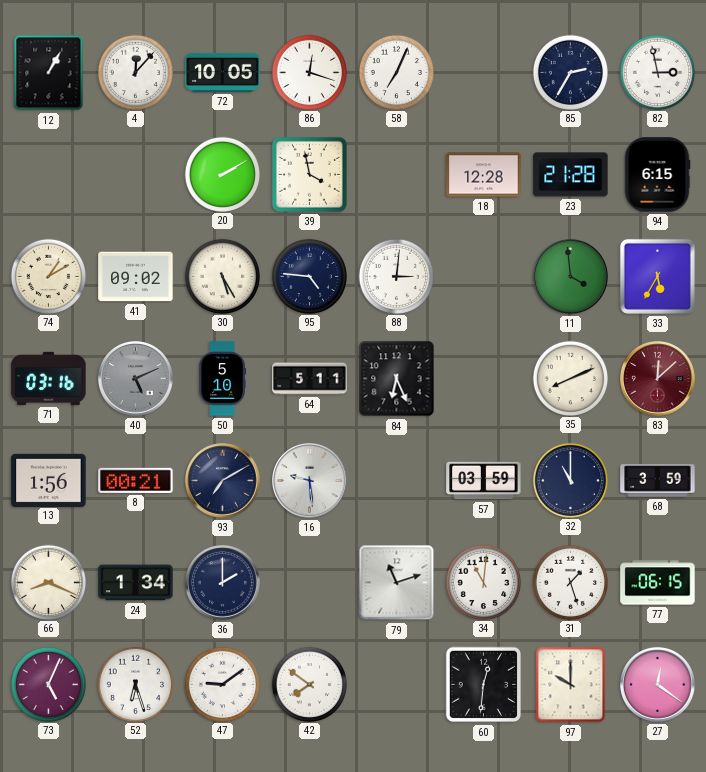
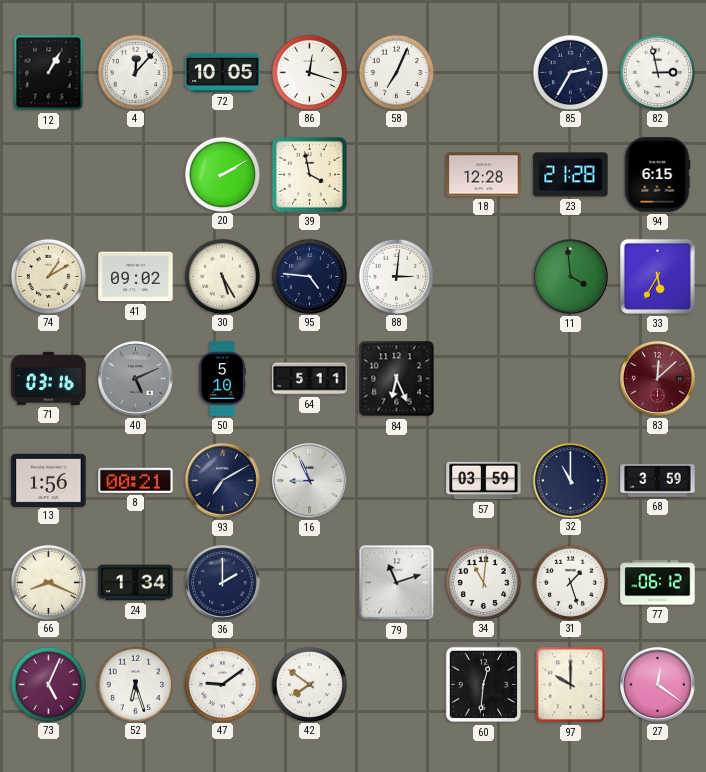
35: 8:11 -> none (570, 378)
16: 9:29 -> 8:56 (310, 481)
77: 06:15 -> 06:12 (658, 583)
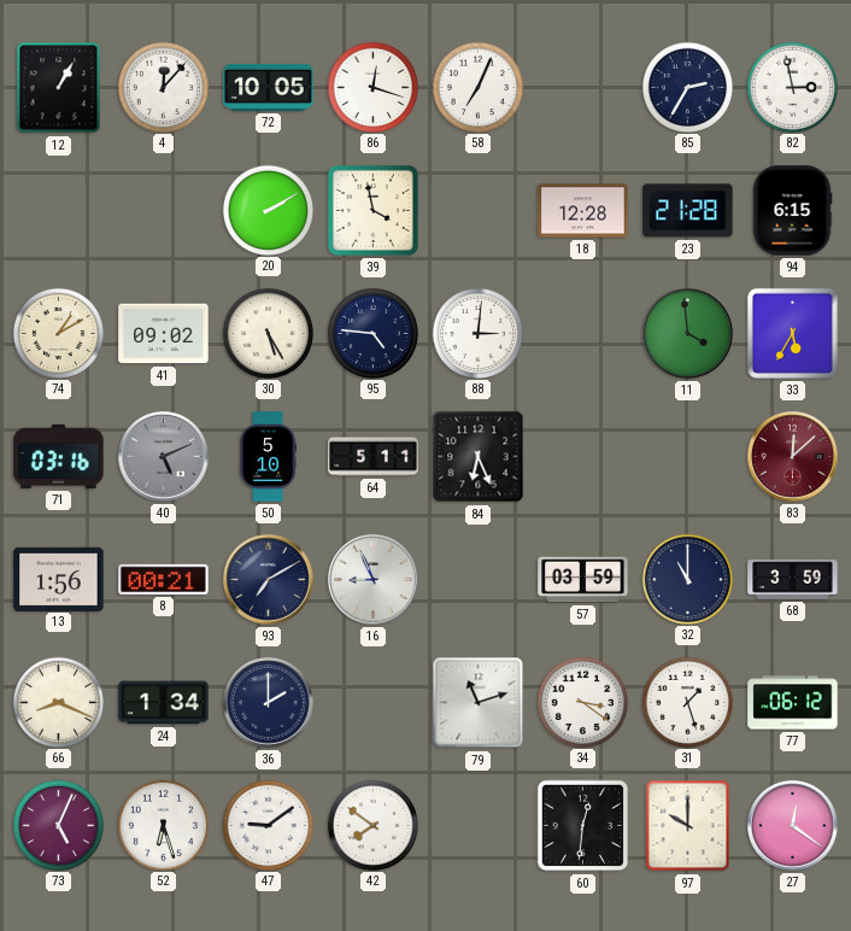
34: 11:01 -> 3:21 (582, 702)
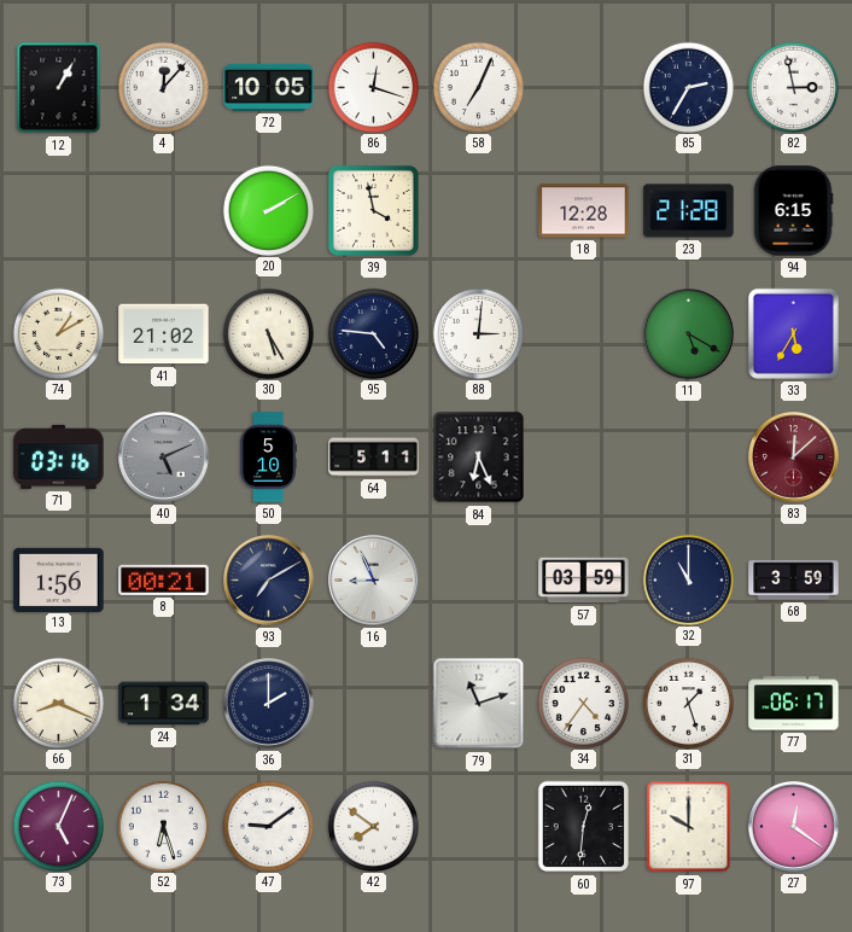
41: 09:02 -> 21:02 (164, 334)
11: 3:59 -> 5:20 (689, 334)
34: 3:21 -> 4:36 (583, 703)
77: 06:12 -> 06:17 (794, 704)
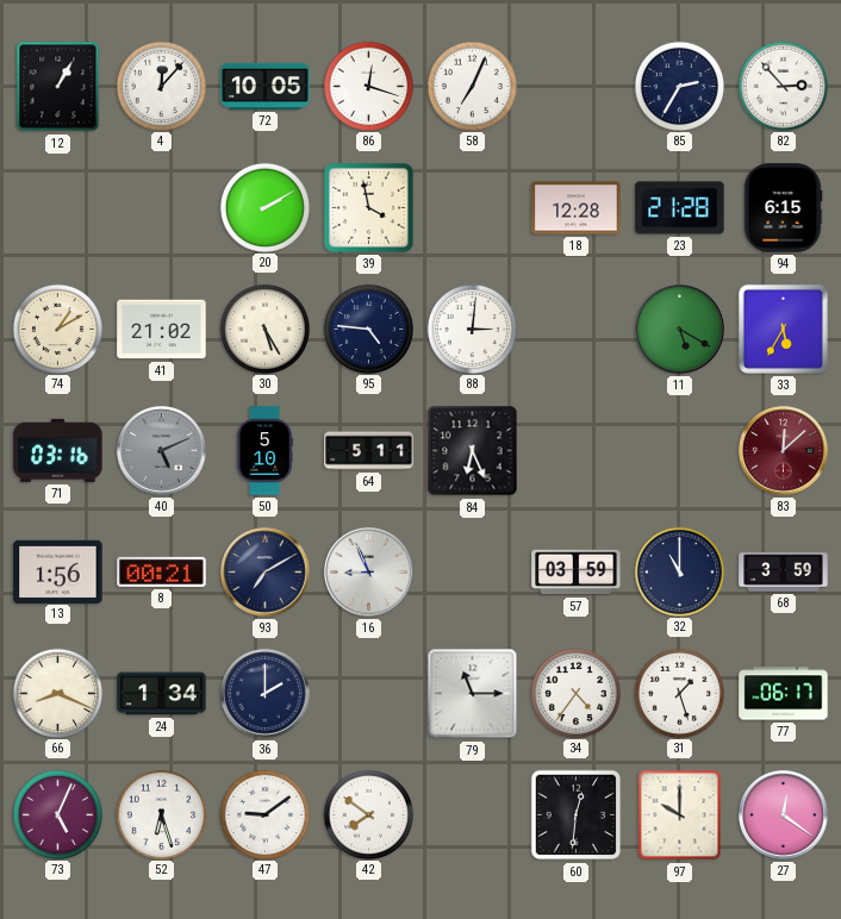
82: 2:58 -> 2:53 (783, 86)
79: 11:12 -> 11:15 (473, 694)
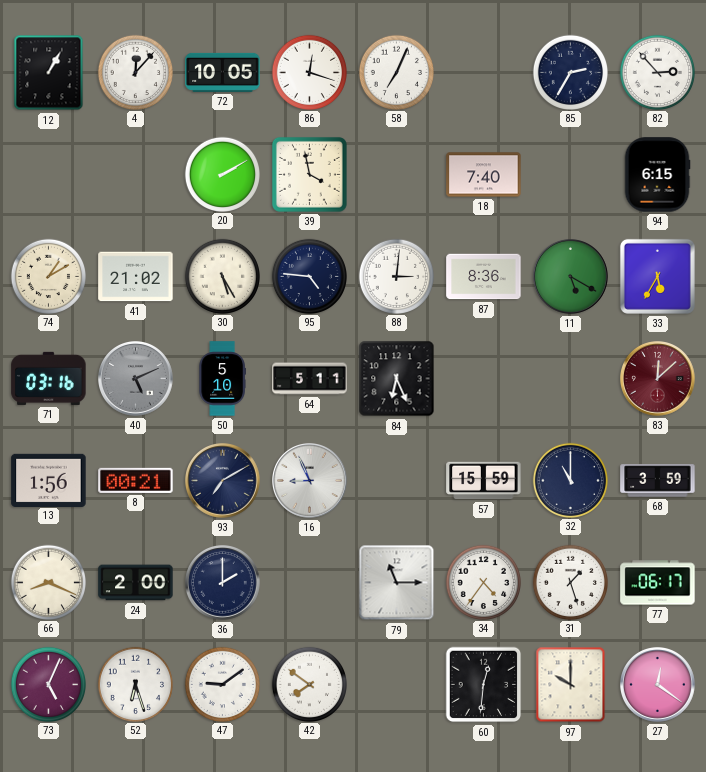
18: 12:28 -> 7:40 (484, 175)
23: 21:28 -> none (680, 208)
87: none -> 8:36 (484, 277)
57: 03:59 -> 15:59 (484, 481)
24: 1:34 -> 2:00 (136, 583)
